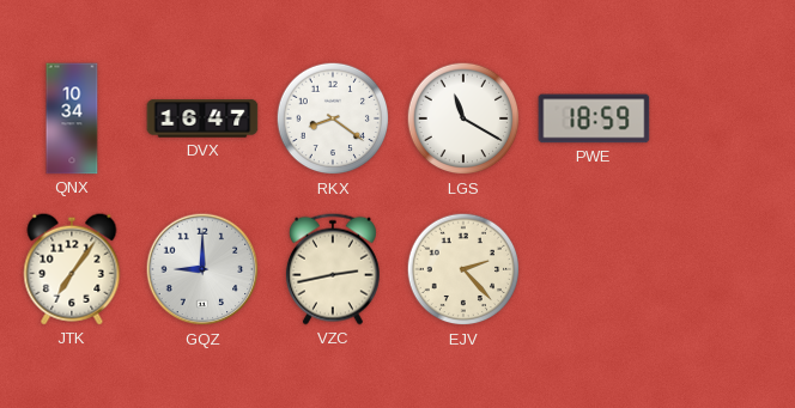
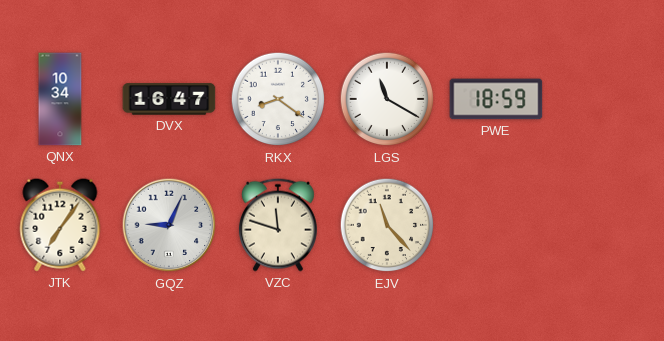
GQZ: 9:00 -> 9:04 (169, 225)
VZC: 2:43 -> 11:48 (278, 225)
EJV: 2:23 -> 11:23 (387, 225)
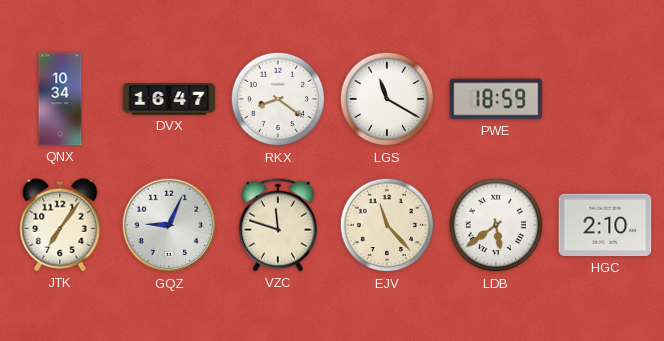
LDB: none -> 5:39 (496, 225)
HGC: none -> 2:10 (605, 225)
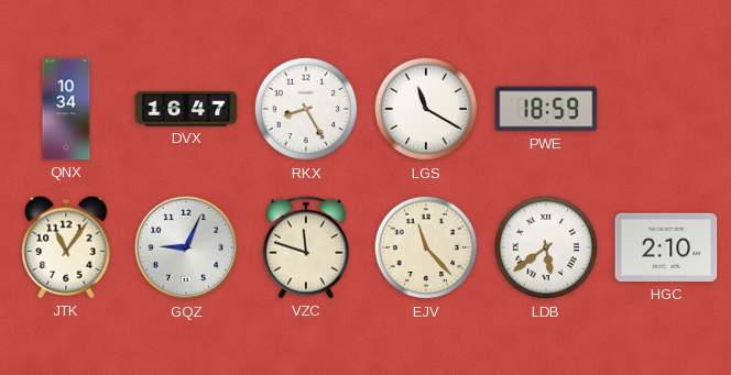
RKX: 8:21 -> 8:25 (306, 109)
JTK: 7:06 -> 11:06 (66, 247)
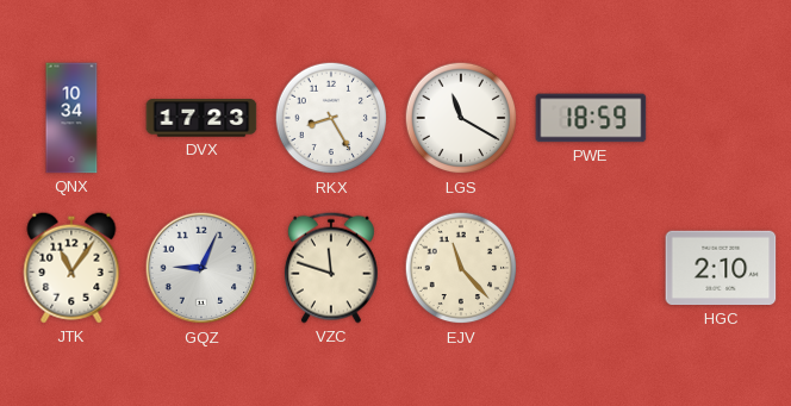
DVX: 16:47 -> 17:23 (201, 118)
LDB: 5:39 -> none (546, 247)
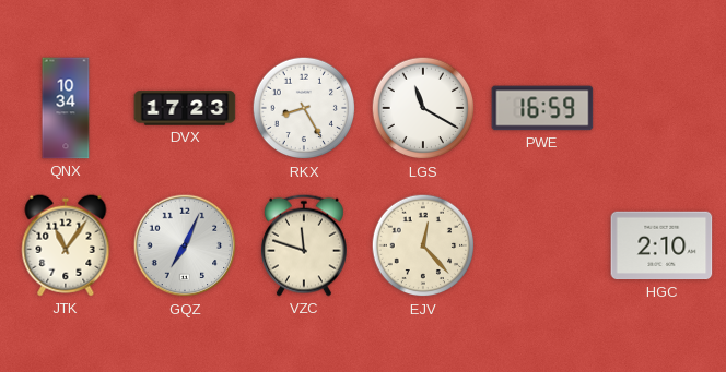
PWE: 18:59 -> 16:59 (542, 108)
GQZ: 9:04 -> 7:04 (185, 245)
EJV: 11:23 -> 12:23 (423, 245)
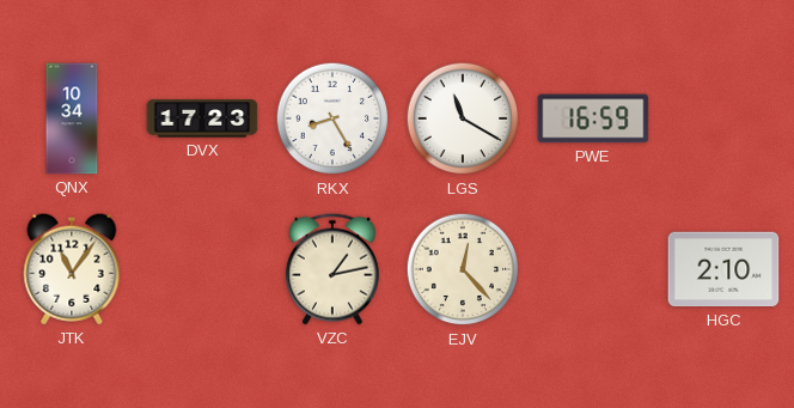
GQZ: 7:04 -> none (185, 245)
VZC: 11:48 -> 1:13 (332, 269)
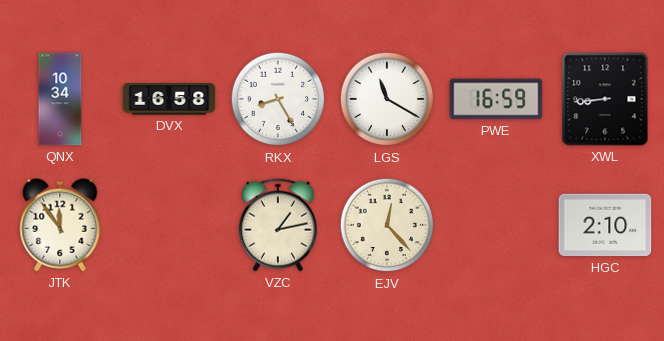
DVX: 17:23 -> 16:58 (169, 99)
XWL: none -> 8:44 (605, 99)
JTK: 11:06 -> 11:54 (60, 225)
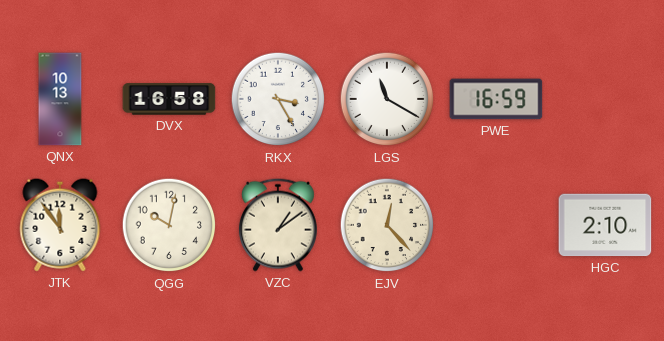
QNX: 10:34 -> 10:13 (60, 99)
RKX: 8:25 -> 3:25 (278, 99)
XWL: 8:44 -> none (605, 99)
QGG: none -> 10:02 (169, 225)
VZC: 1:13 -> 1:09 (278, 225)
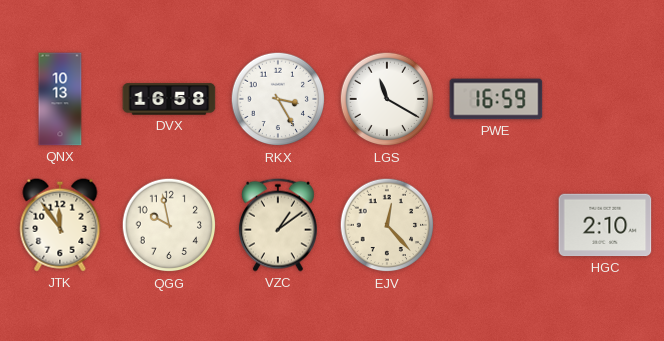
QGG: 10:02 -> 9:58 (169, 225)
